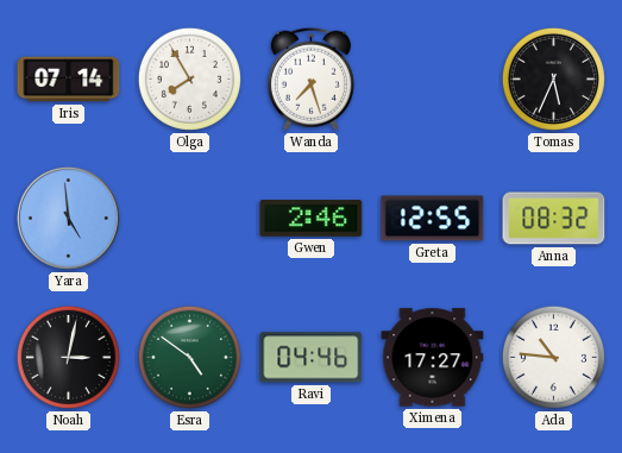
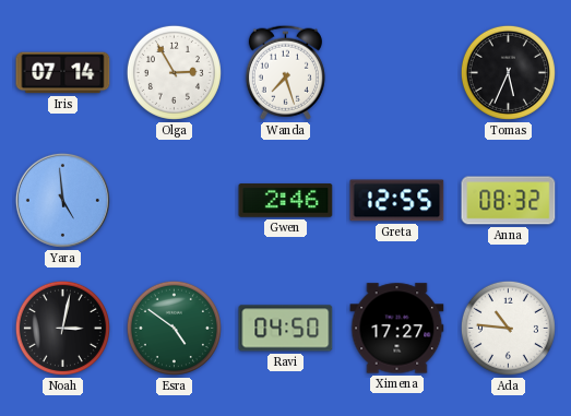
Olga: 7:55 -> 2:55 (174, 72)
Ravi: 04:46 -> 04:50 (286, 329)
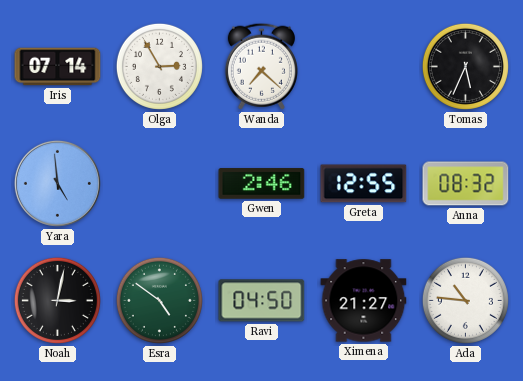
Wanda: 7:27 -> 7:22 (261, 66)
Ximena: 17:27 -> 21:27 (364, 301)
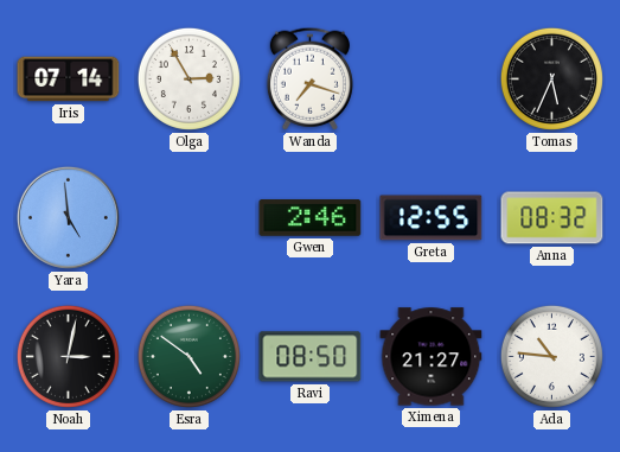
Wanda: 7:22 -> 7:18 (309, 78)
Ravi: 04:50 -> 08:50 (311, 357)
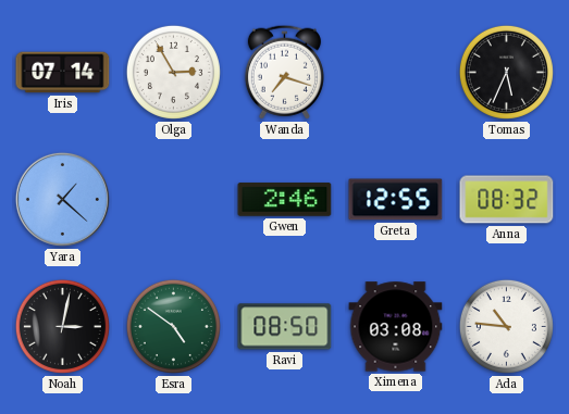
Yara: 4:59 -> 1:22 (62, 199)
Ximena: 21:27 -> 03:08 (396, 327)
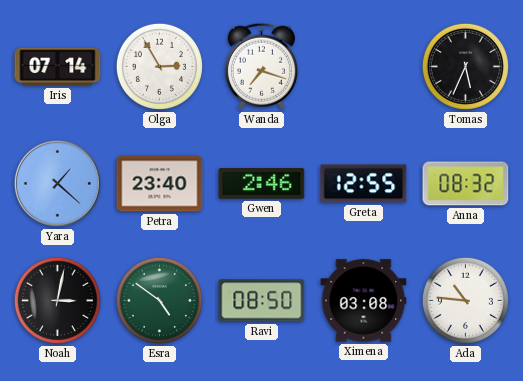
Petra: none -> 23:40 (160, 184)
